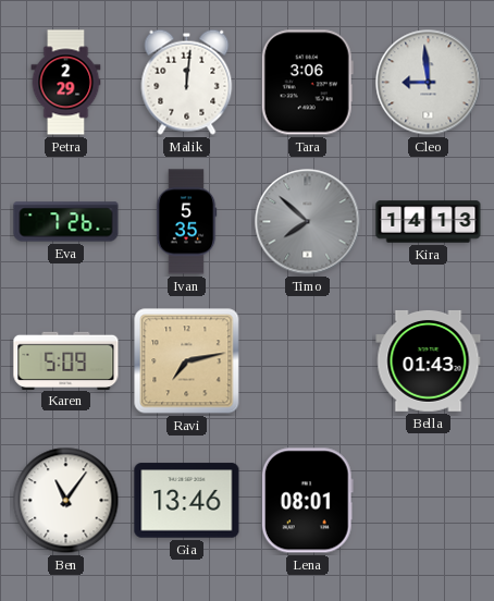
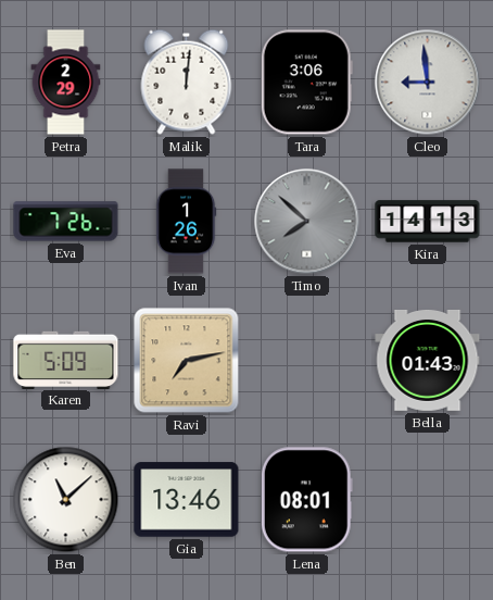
Ivan: 5:35 -> 1:26 (186, 222)
Ben: 11:06 -> 11:08 (66, 500)
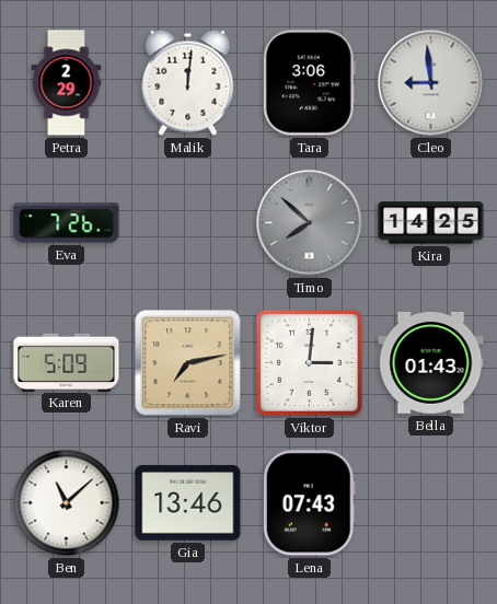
Ivan: 1:26 -> none (186, 222)
Kira: 14:13 -> 14:25 (431, 223)
Viktor: none -> 3:01 (309, 362)
Lena: 08:01 -> 07:43 (309, 503)
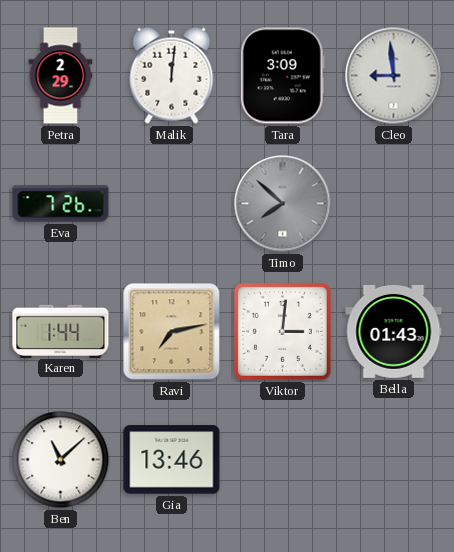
Tara: 3:06 -> 3:09 (282, 76)
Kira: 14:25 -> none (431, 223)
Karen: 5:09 -> 1:44 (61, 331)
Lena: 07:43 -> none (309, 503)
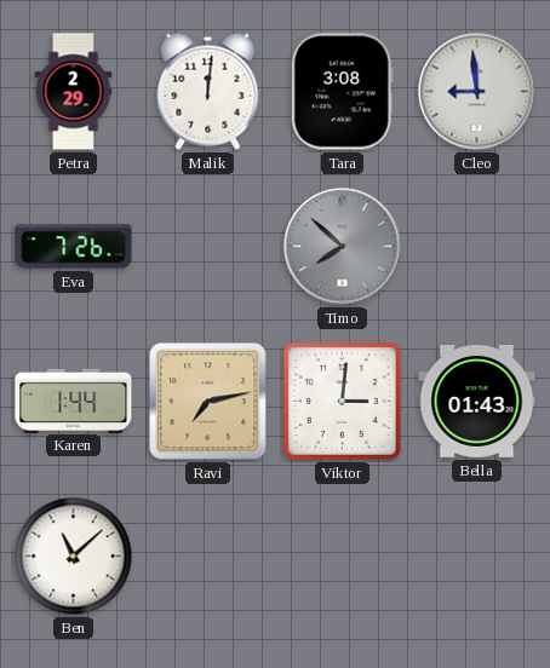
Tara: 3:09 -> 3:08 (342, 92)
Gia: 13:46 -> none (172, 460)
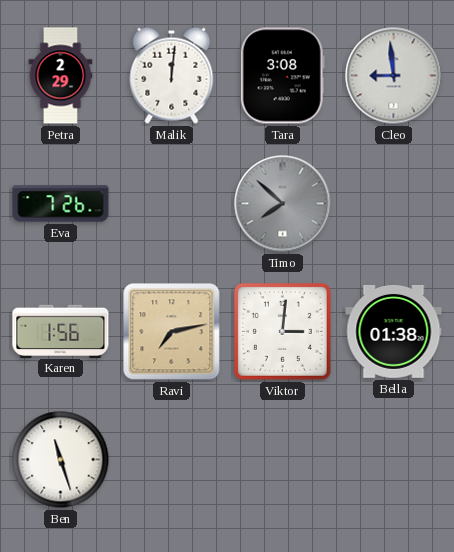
Karen: 1:44 -> 1:56 (61, 331)
Bella: 01:43 -> 01:38 (394, 331)
Ben: 11:08 -> 11:27 (61, 460)
